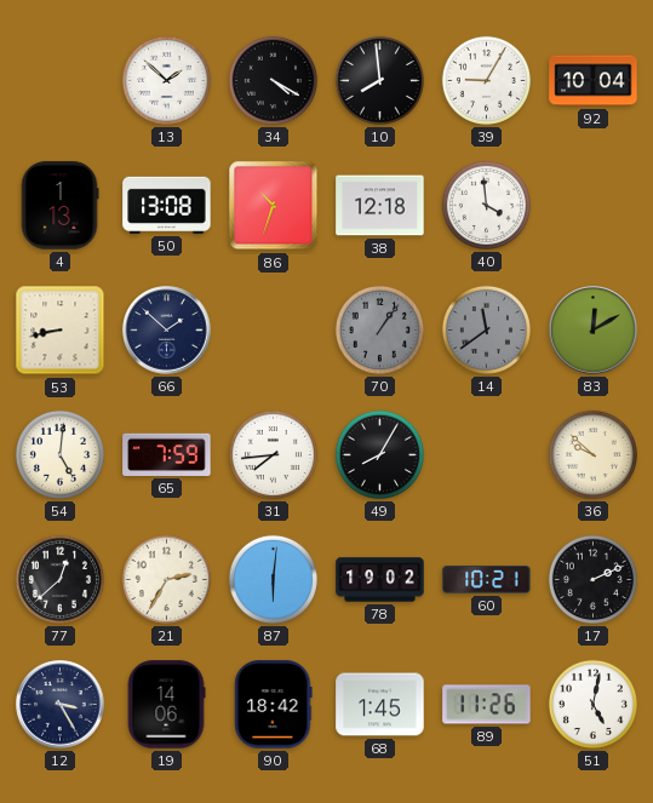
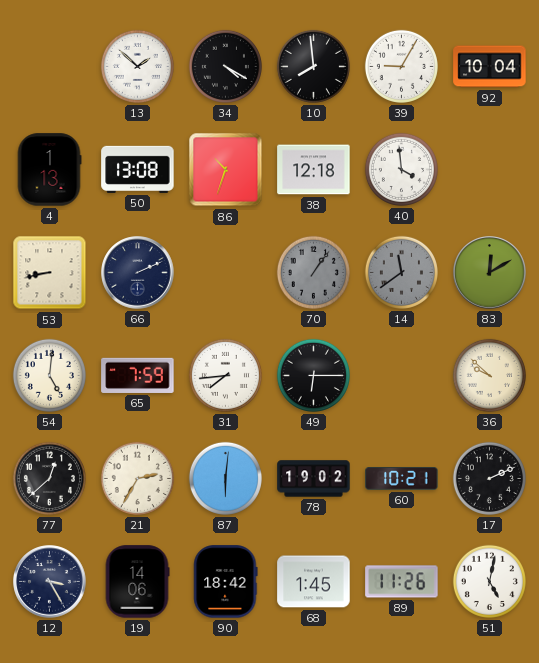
66: 1:52 -> 2:11 (138, 273)
49: 8:05 -> 6:15 (313, 375)
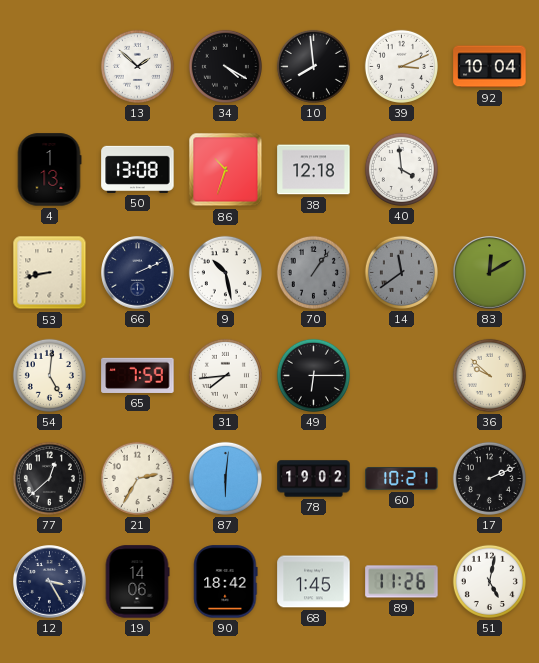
39: 9:05 -> 3:11 (401, 66)
9: none -> 10:28 (225, 272)
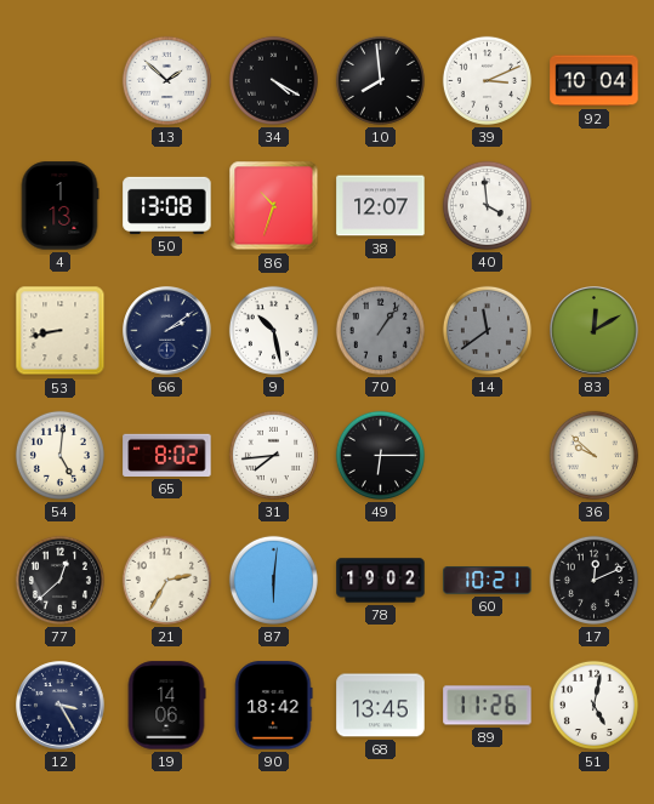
38: 12:18 -> 12:07 (381, 206)
66: 2:11 -> 2:09 (167, 331)
65: 7:59 -> 8:02 (167, 455)
17: 2:11 -> 12:11 (593, 580)
68: 1:45 -> 13:45 (381, 706)
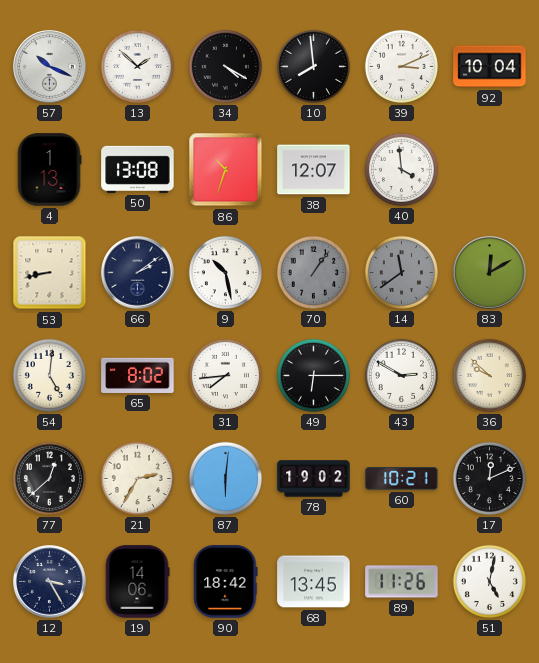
57: none -> 10:19 (50, 67)
43: none -> 2:50 (401, 375)
